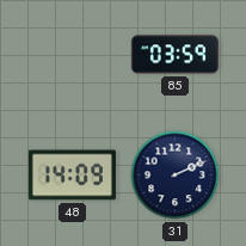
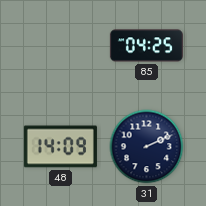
85: 03:59 -> 04:25 (146, 46)
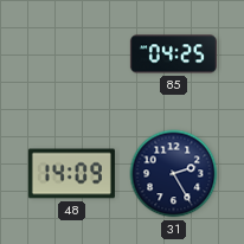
31: 2:11 -> 2:25 (174, 174)
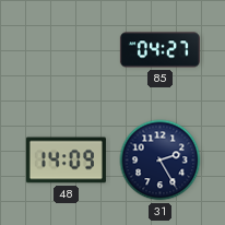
85: 04:25 -> 04:27 (159, 50)
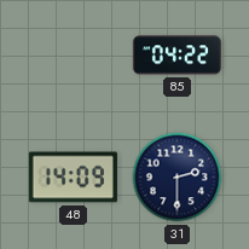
85: 04:27 -> 04:22 (176, 56)
31: 2:25 -> 2:30 (178, 178)
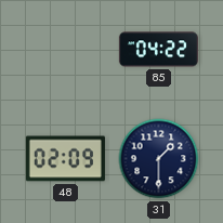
48: 14:09 -> 02:09 (65, 159)
31: 2:30 -> 1:30 (159, 159)
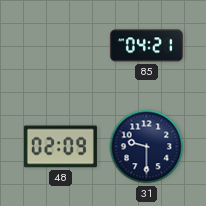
85: 04:22 -> 04:21 (146, 46)
31: 1:30 -> 9:30 (147, 147)
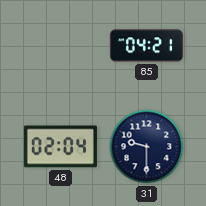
48: 02:09 -> 02:04 (60, 147)
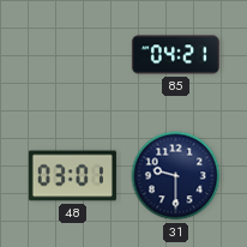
48: 02:04 -> 03:01 (72, 176)
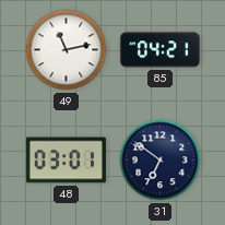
49: none -> 11:13 (67, 50)
31: 9:30 -> 6:51 (161, 161)
